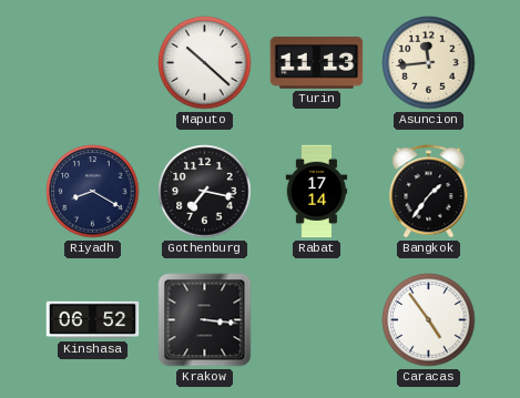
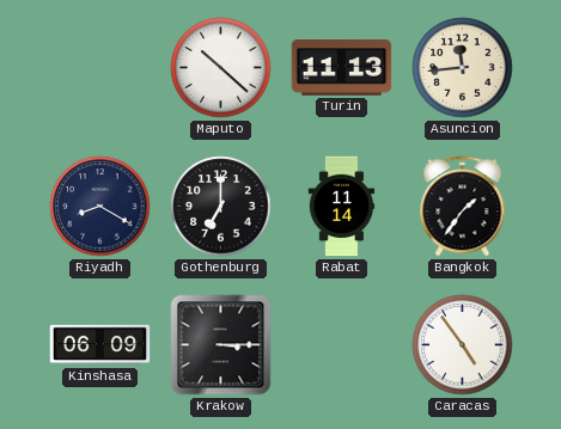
Gothenburg: 7:17 -> 7:00 (221, 207)
Rabat: 17:14 -> 11:14 (342, 207)
Kinshasa: 06:52 -> 06:09 (100, 345)
Krakow: 3:16 -> 3:15 (221, 345)
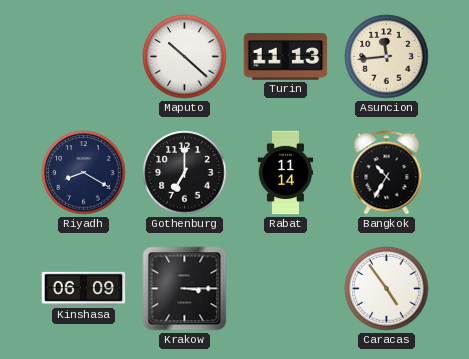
Bangkok: 1:36 -> 10:35 (387, 173)
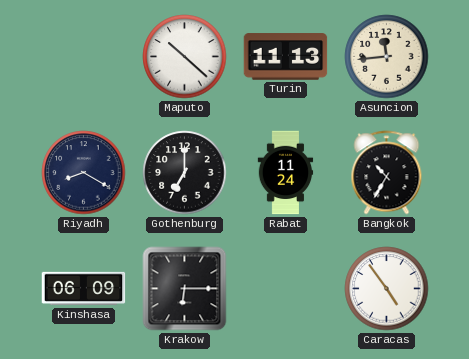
Rabat: 11:14 -> 11:24 (286, 173)
Krakow: 3:15 -> 6:15 (185, 289)
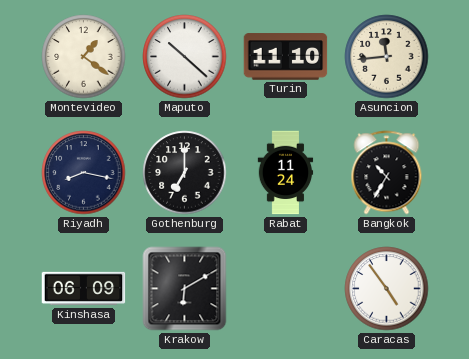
Montevideo: none -> 1:21 (84, 57)
Turin: 11:13 -> 11:10 (286, 57)
Riyadh: 8:20 -> 8:17 (84, 173)
Krakow: 6:15 -> 6:10 (185, 289)
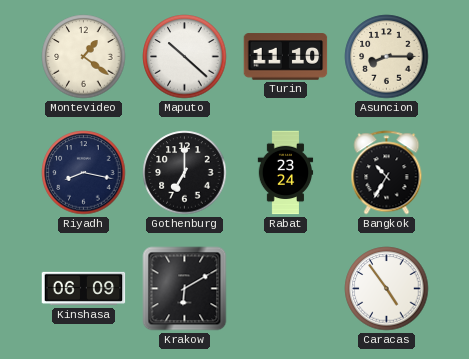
Asuncion: 11:44 -> 8:15 (387, 57)
Rabat: 11:24 -> 23:24 (286, 173)
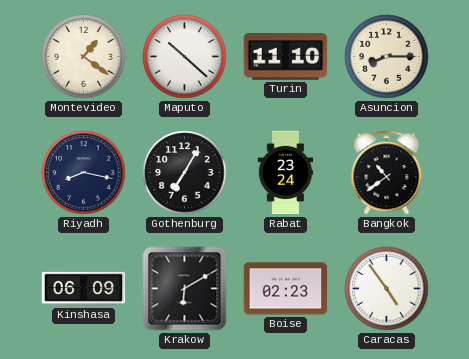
Gothenburg: 7:00 -> 7:05 (185, 173)
Bangkok: 10:35 -> 10:39 (387, 173)
Boise: none -> 02:23 (286, 289)
